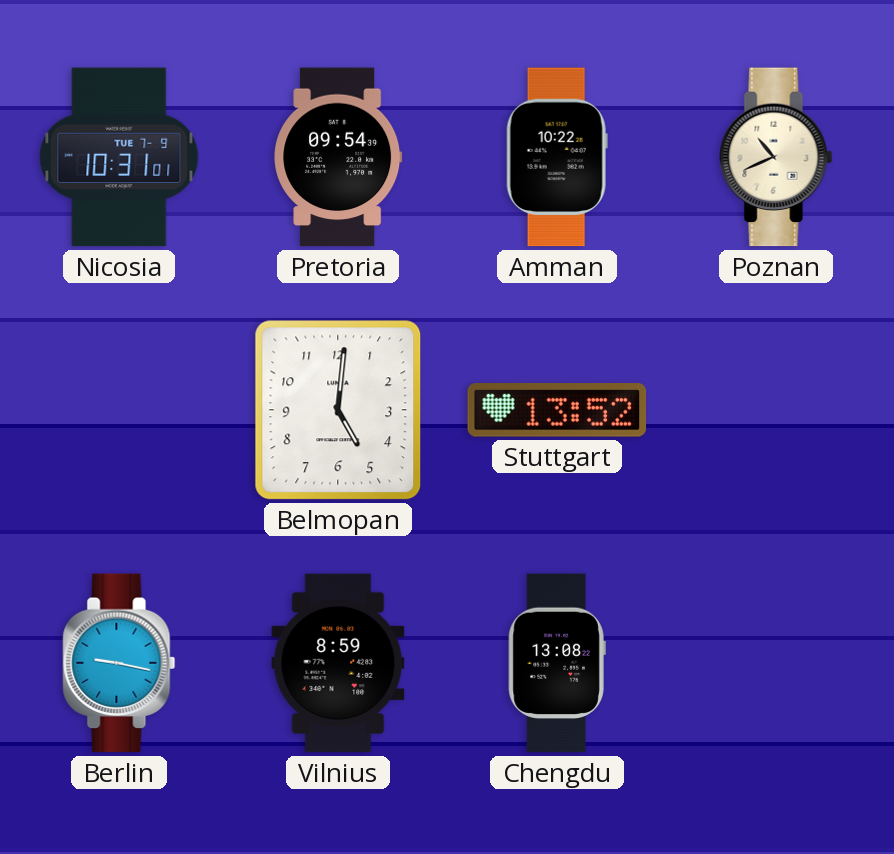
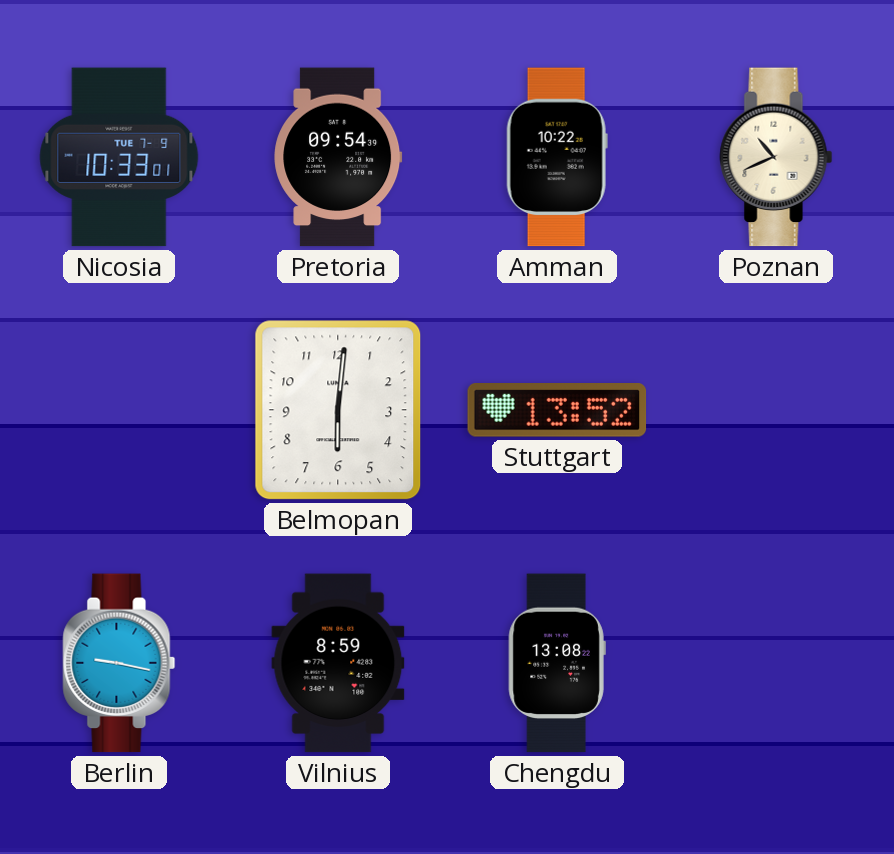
Nicosia: 10:31 -> 10:33 (119, 157)
Belmopan: 5:01 -> 6:01 (338, 410)
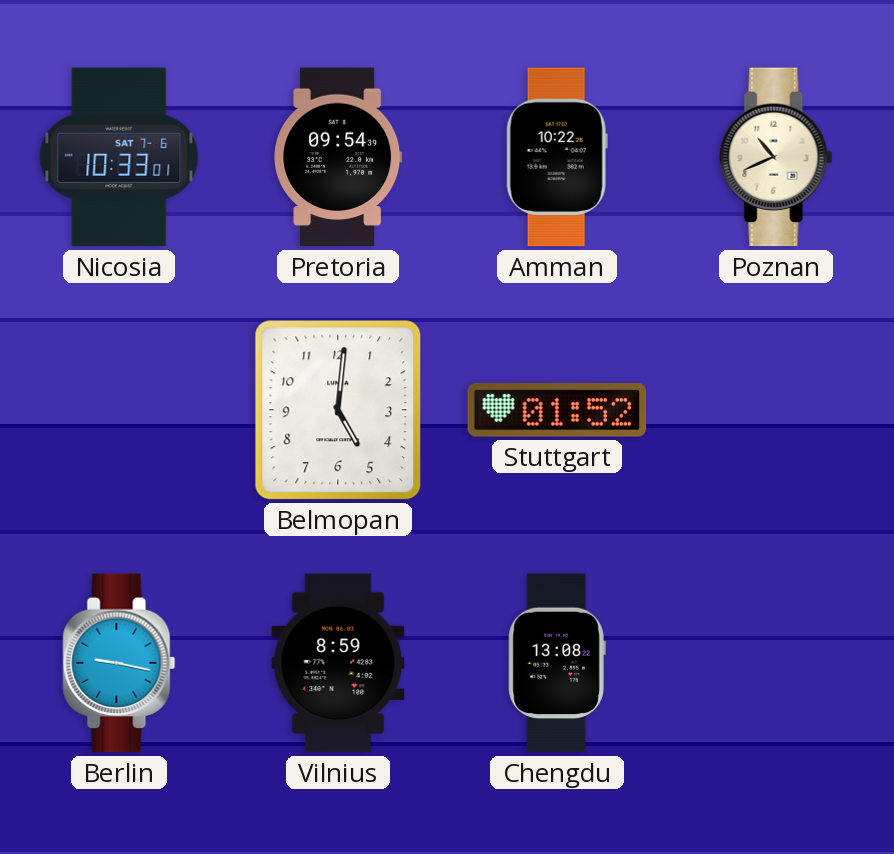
Nicosia date: TUE 7-9 -> SAT 7-6 (119, 157)
Belmopan: 6:01 -> 5:01 (338, 410)
Stuttgart: 13:52 -> 01:52 (557, 410)
